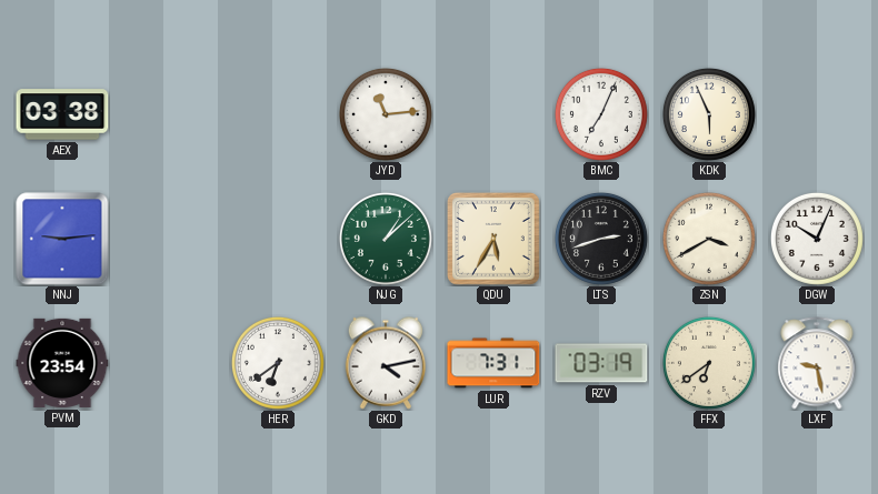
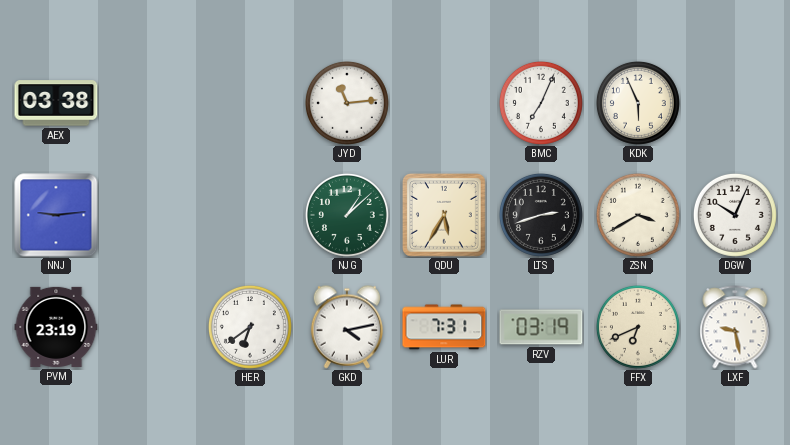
PVM: 23:54 -> 23:19 (56, 327)
FFX: 6:39 -> 6:41 (638, 327)
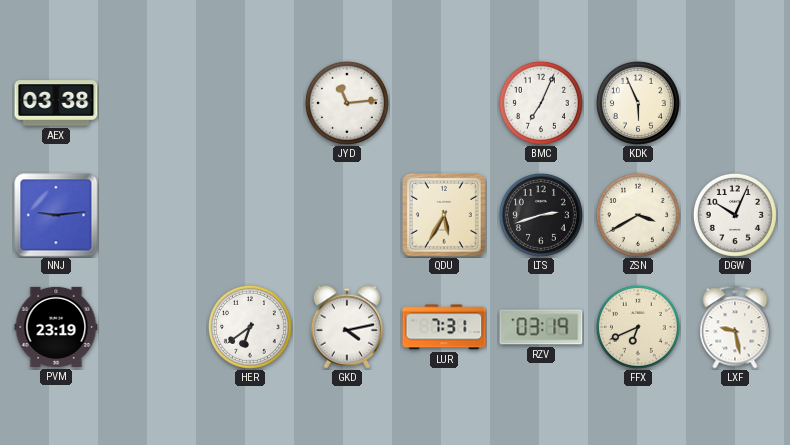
NJG: 1:08 -> none (347, 215)
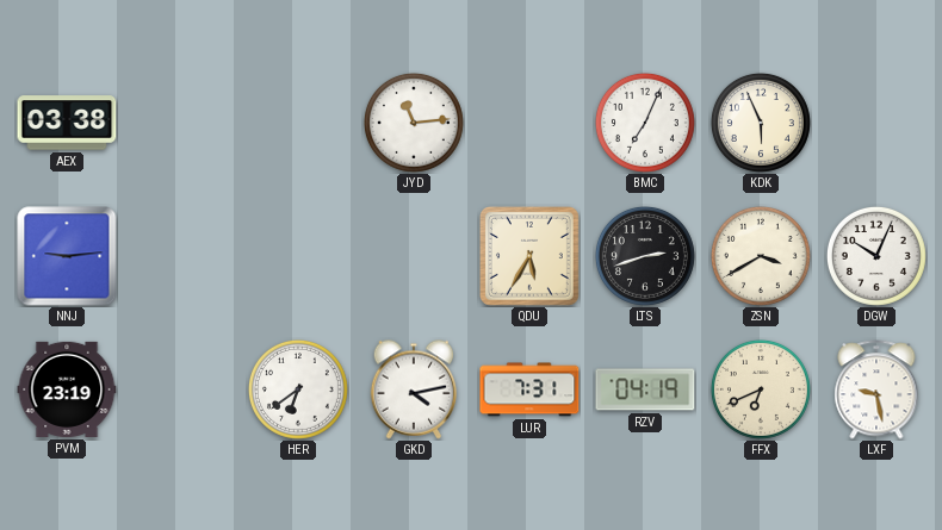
RZV: 03:19 -> 04:19 (645, 389)
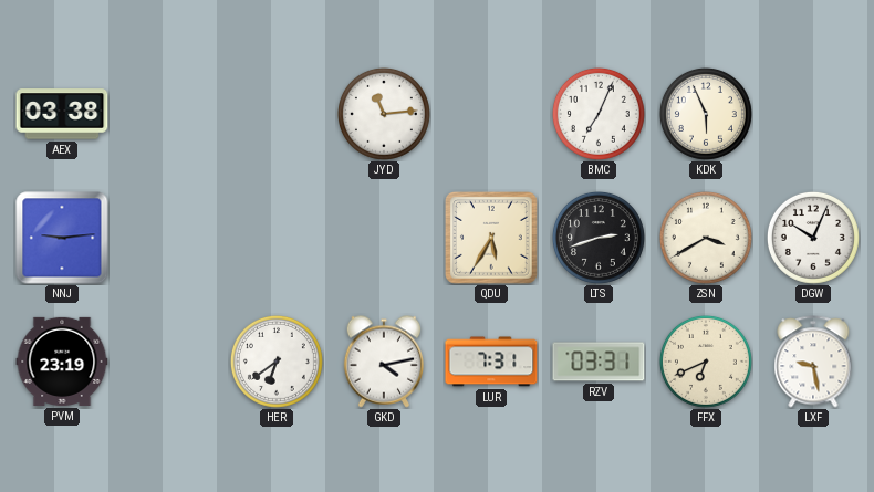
RZV: 04:19 -> 03:31 (599, 362)
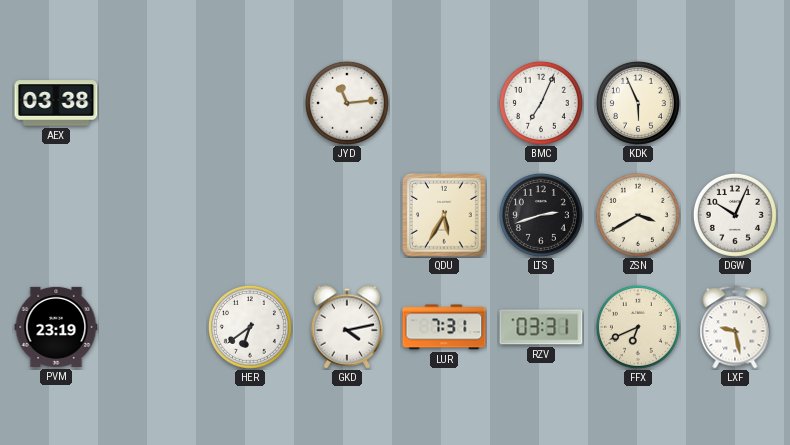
NNJ: 9:14 -> none (62, 238)
